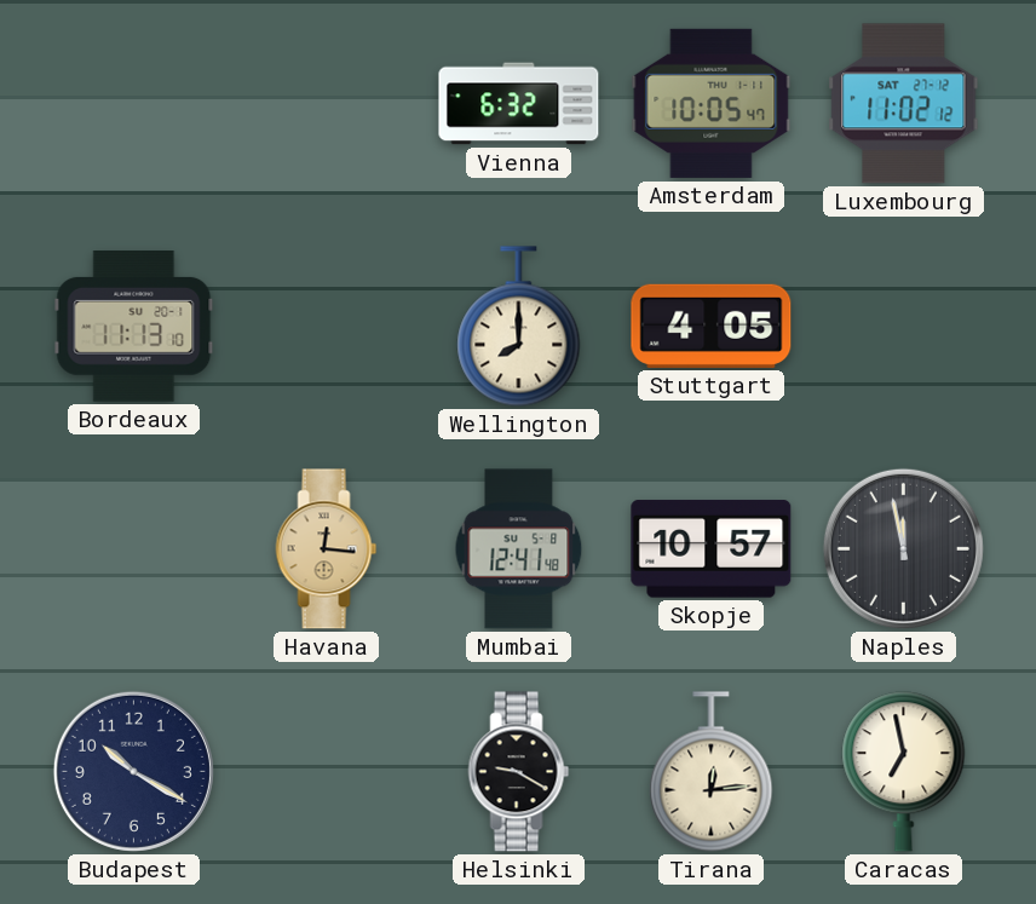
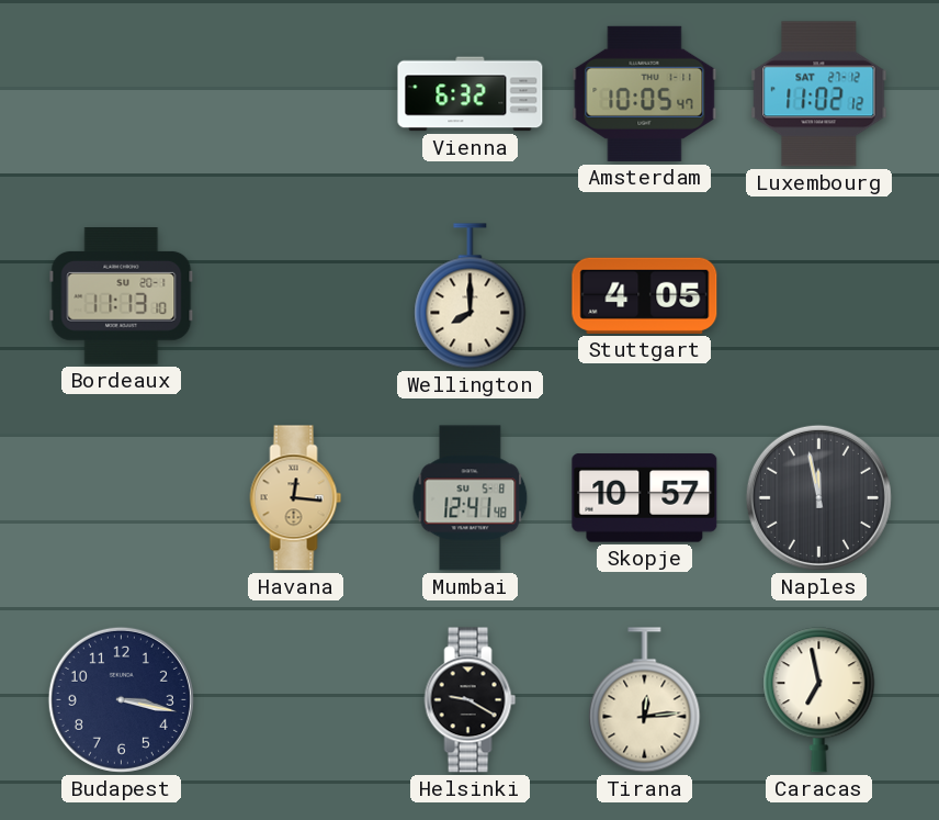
Budapest: 10:20 -> 3:17 (121, 699)
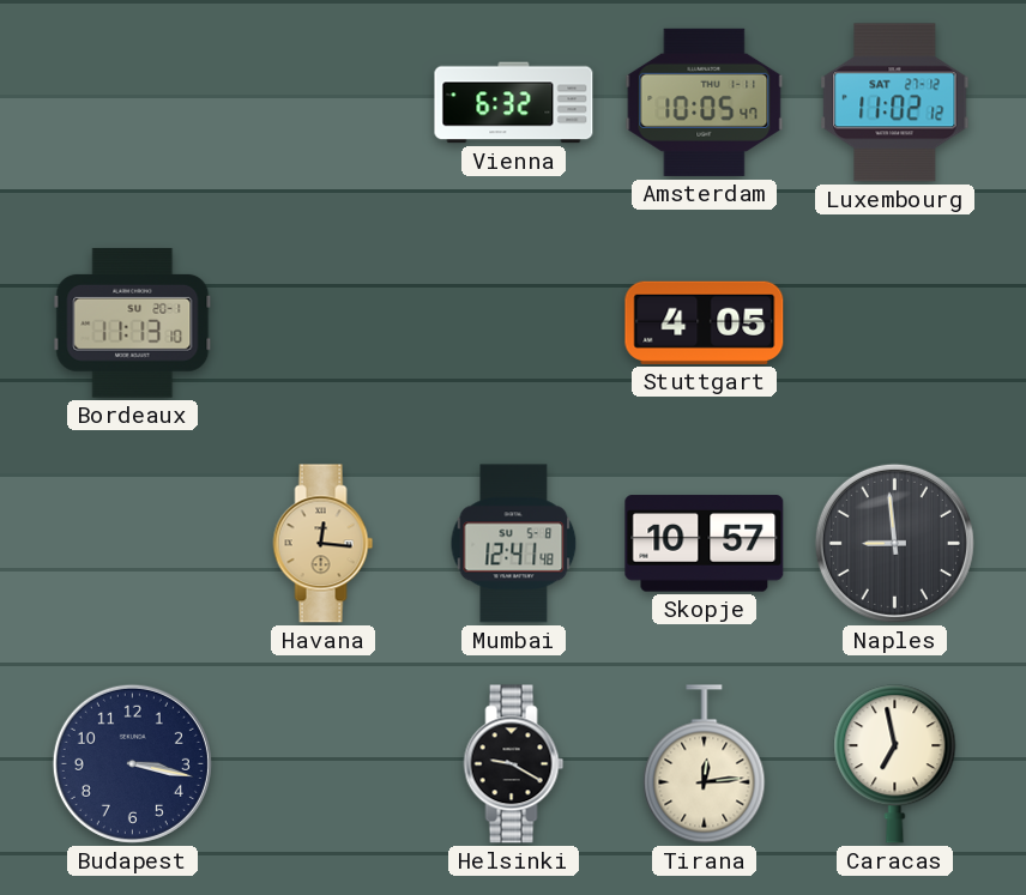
Wellington: 8:00 -> none (471, 296)
Naples: 11:58 -> 8:59 (894, 543)
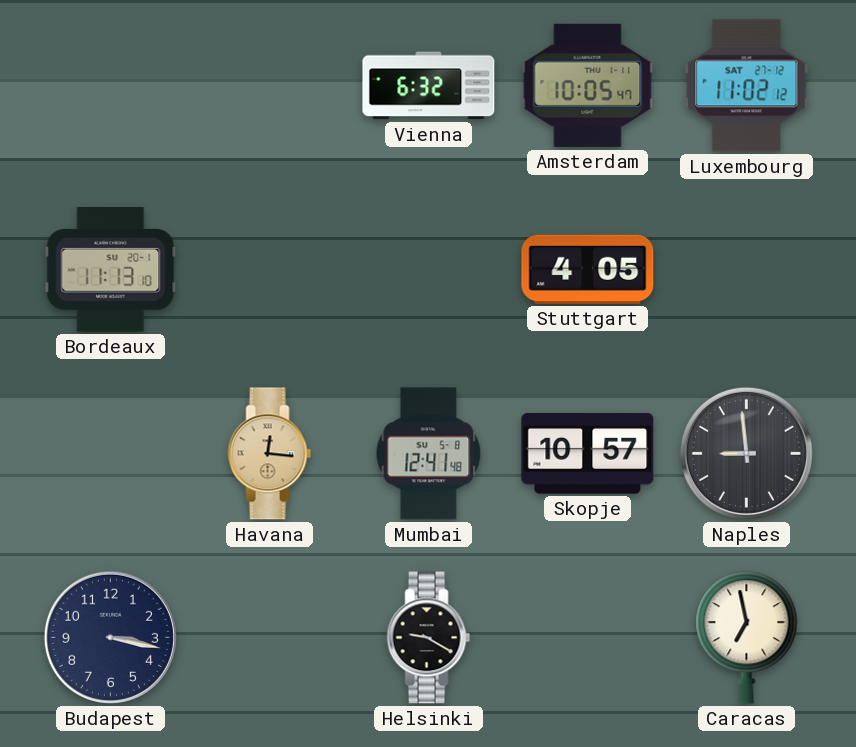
Tirana: 12:14 -> none (705, 764)
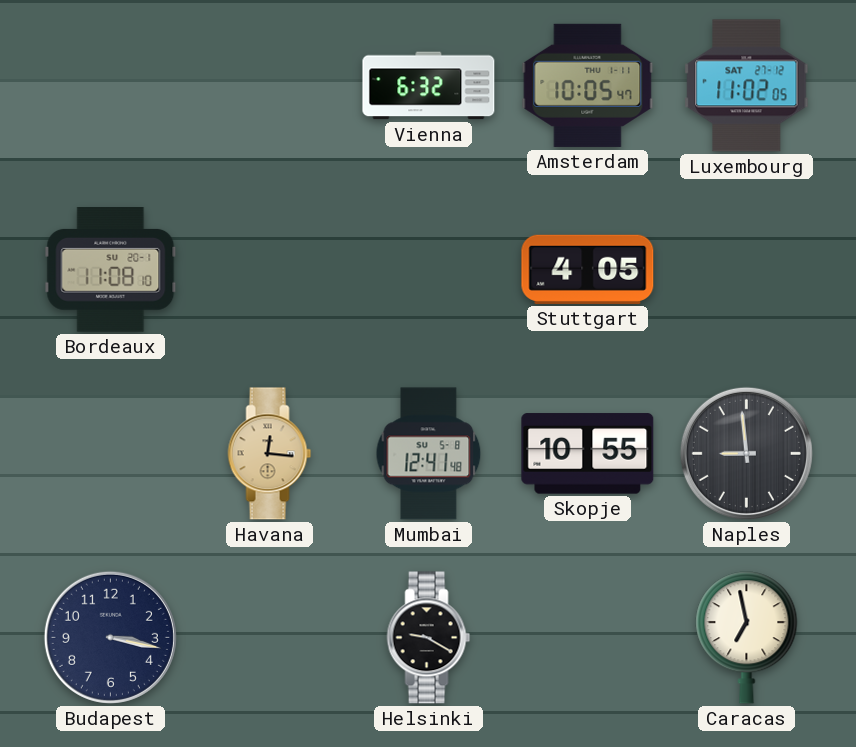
Luxembourg: 11:02:12 -> 11:02:05 (747, 86)
Bordeaux: 11:13 -> 11:08 (111, 270)
Skopje: 10:57 -> 10:55 (588, 454)
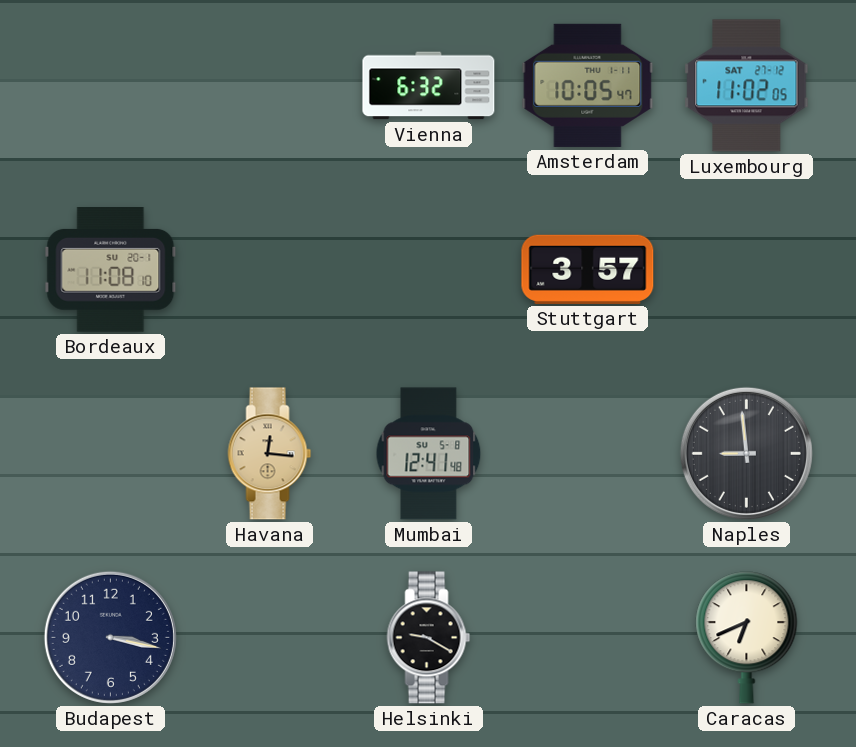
Stuttgart: 4:05 -> 3:57 (588, 269)
Skopje: 10:55 -> none (588, 454)
Caracas: 6:58 -> 6:41 (747, 638)
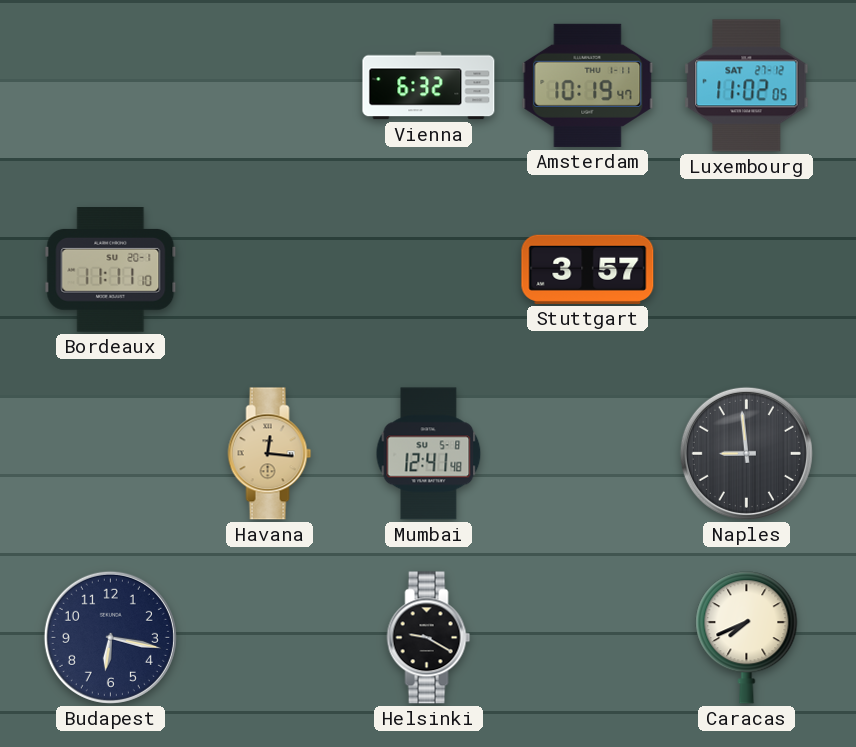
Amsterdam: 10:05 -> 10:19 (588, 85)
Bordeaux: 11:08 -> 11:11 (111, 270)
Budapest: 3:17 -> 6:17 (110, 637)
Caracas: 6:41 -> 7:41 (747, 638)
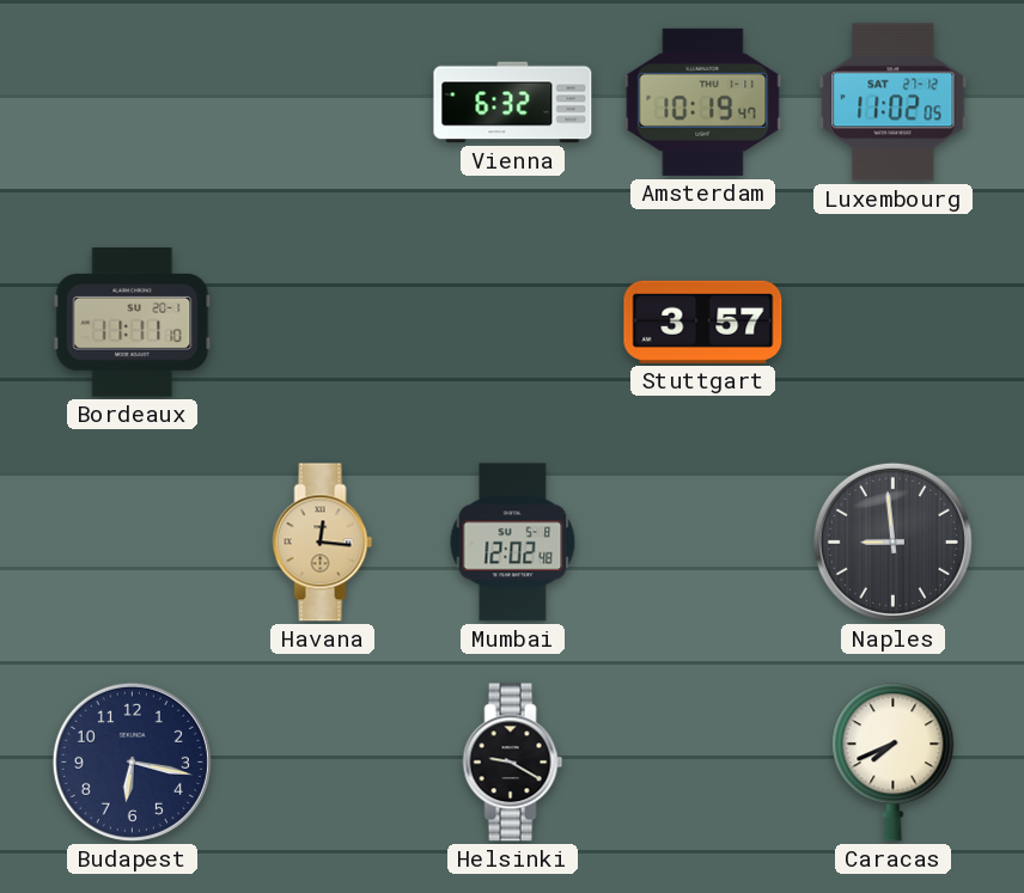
Mumbai: 12:41 -> 12:02 (513, 543)
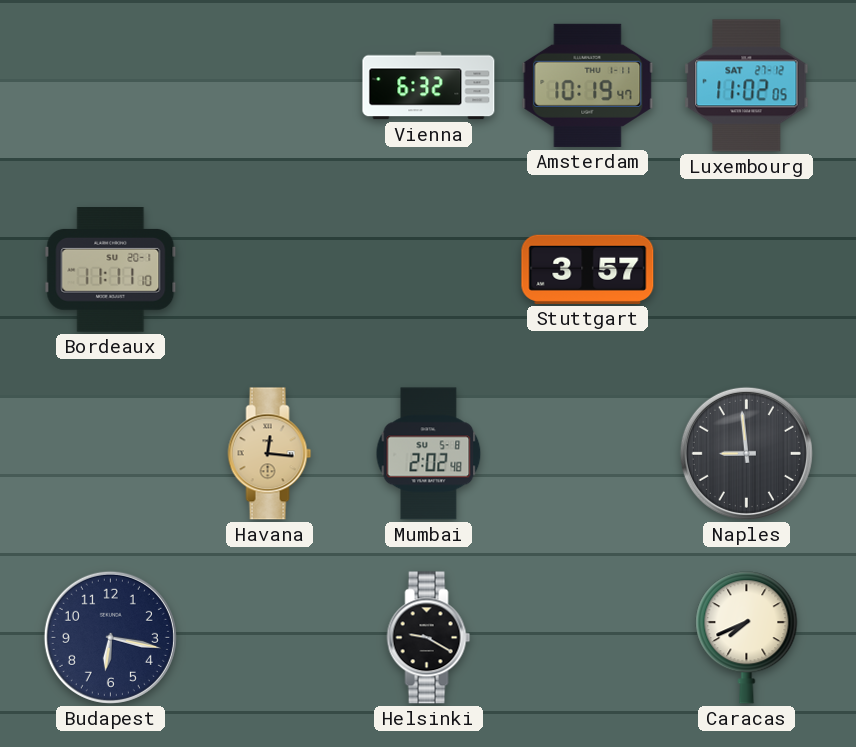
Mumbai: 12:02 -> 2:02 (429, 454)
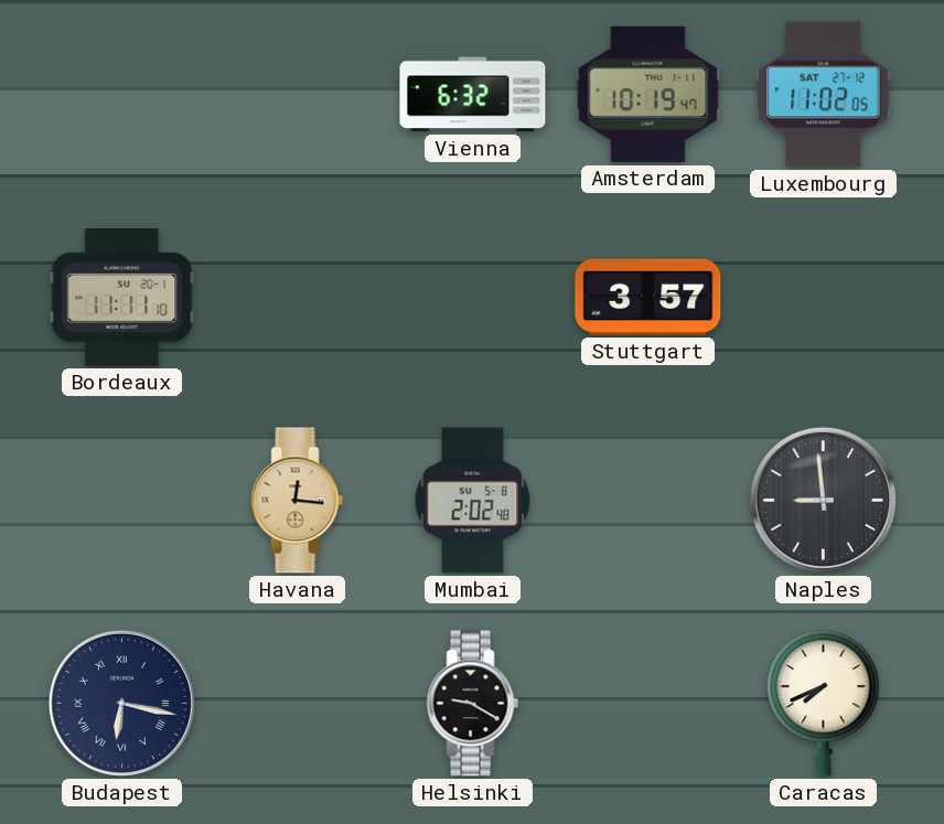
Budapest numerals: Arabic -> Roman (121, 703)
